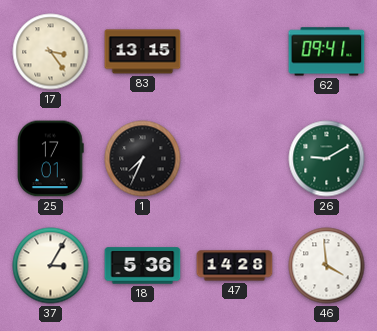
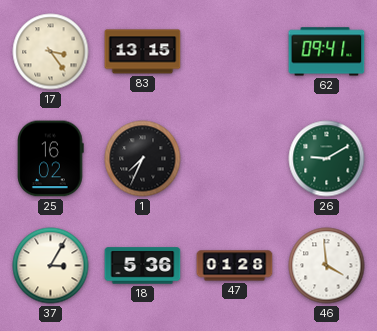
25: 17:01 -> 16:02 (51, 159)
47: 14:28 -> 01:28 (235, 266)
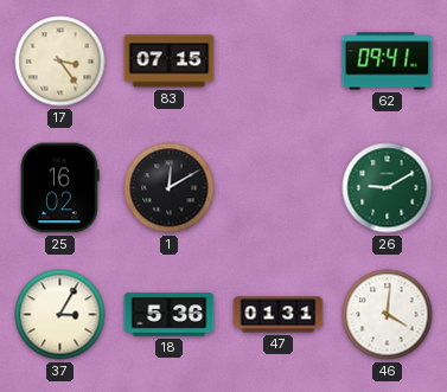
83: 13:15 -> 07:15 (170, 62)
1: 7:34 -> 12:10 (170, 188)
47: 01:28 -> 01:31 (279, 315)
46: 3:59 -> 4:01 (388, 315)
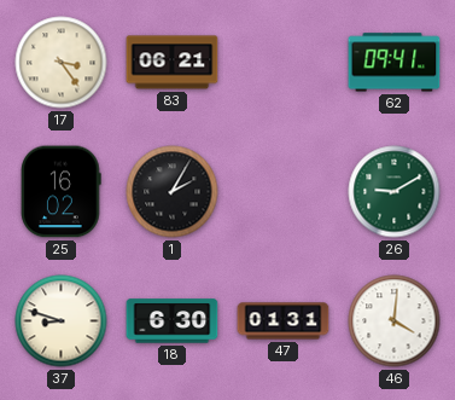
83: 07:15 -> 06:21 (173, 63)
1: 12:10 -> 2:05 (173, 192)
37: 3:05 -> 8:48 (62, 321)
18: 5:36 -> 6:30 (173, 321)
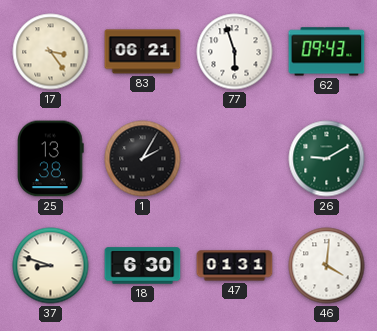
77: none -> 5:57 (235, 52)
62: 09:41 -> 09:43 (327, 52)
25: 16:02 -> 13:38 (51, 159)
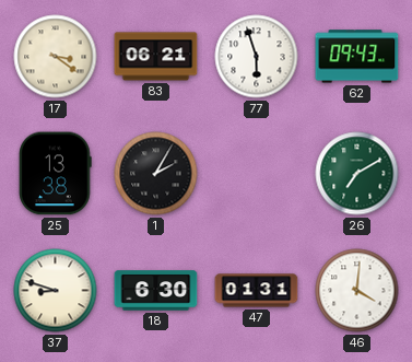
17: 3:24 -> 3:21 (56, 57)
26: 9:10 -> 7:10 (357, 174)
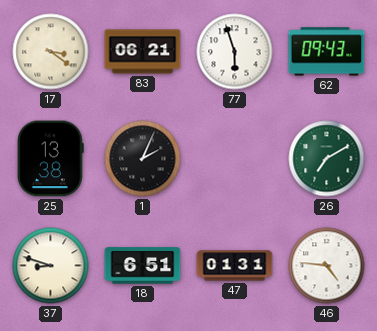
1: 2:05 -> 2:04 (143, 159)
18: 6:30 -> 6:51 (143, 266)
46: 4:01 -> 4:46 (327, 266)
